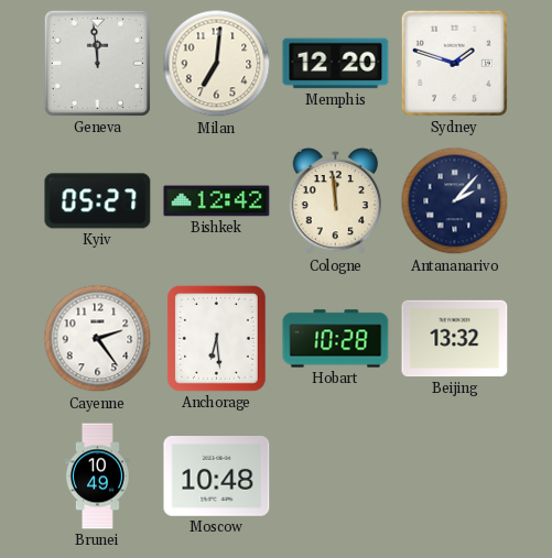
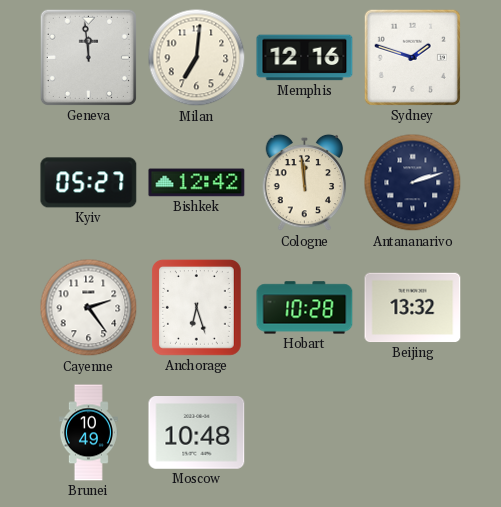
Memphis: 12:20 -> 12:16 (305, 58)
Antananarivo: 2:07 -> 2:12 (413, 183)
Anchorage: 6:29 -> 6:27 (196, 307)
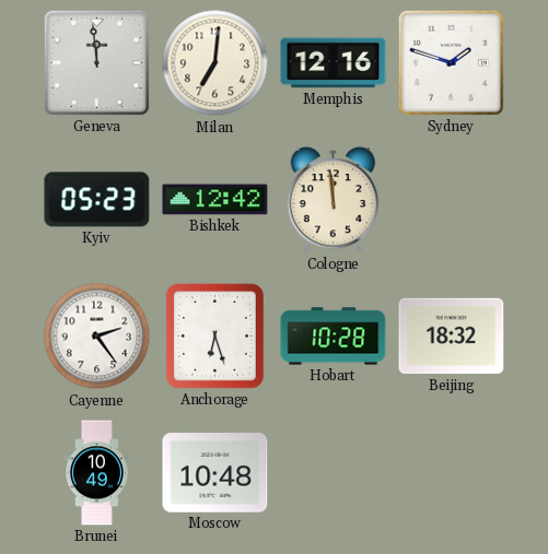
Kyiv: 05:27 -> 05:23 (97, 200)
Antananarivo: 2:12 -> none (413, 183)
Beijing: 13:32 -> 18:32 (452, 337)
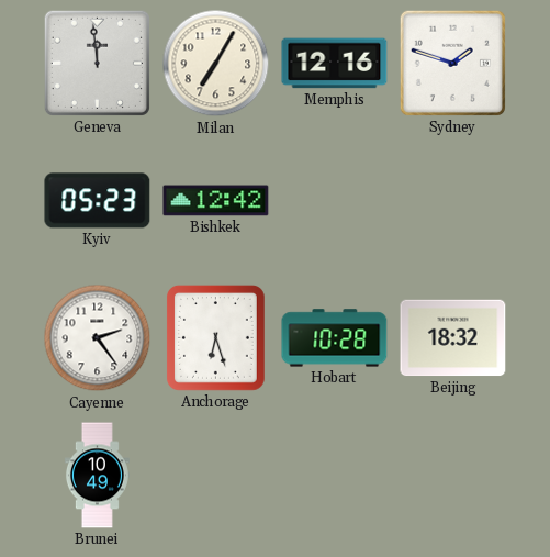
Milan: 7:01 -> 7:05 (216, 64)
Cologne: 11:59 -> none (334, 200)
Moscow: 10:48 -> none (215, 473)
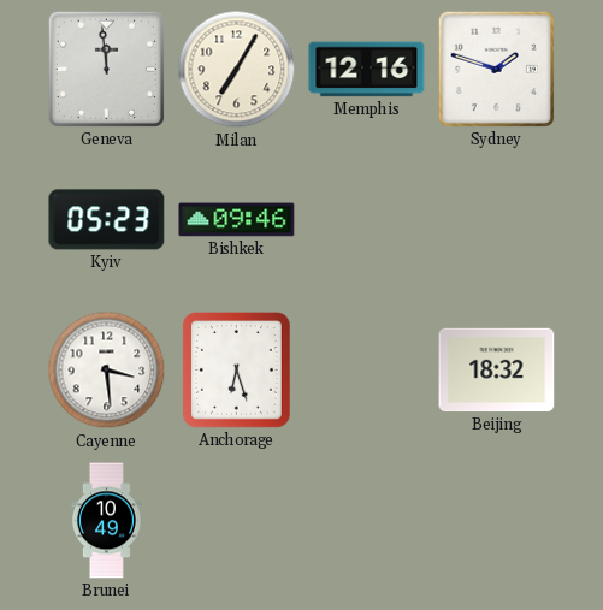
Bishkek: 12:42 -> 09:46 (237, 220)
Cayenne: 2:24 -> 3:29 (107, 371)
Hobart: 10:28 -> none (335, 338)
